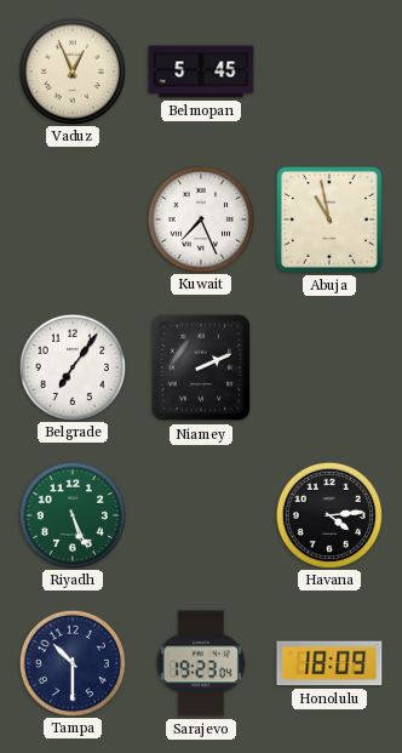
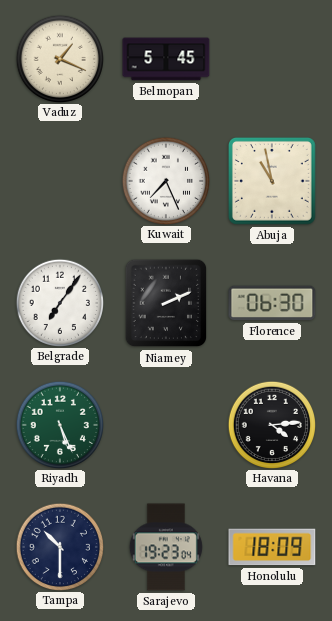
Vaduz: 12:56 -> 1:19 (59, 58)
Florence: none -> 06:30 (272, 303)
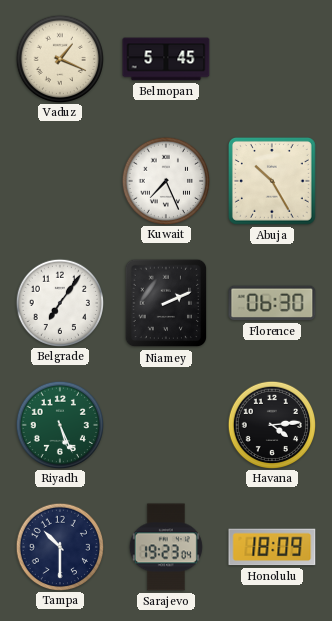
Abuja: 10:58 -> 10:25 (273, 182)
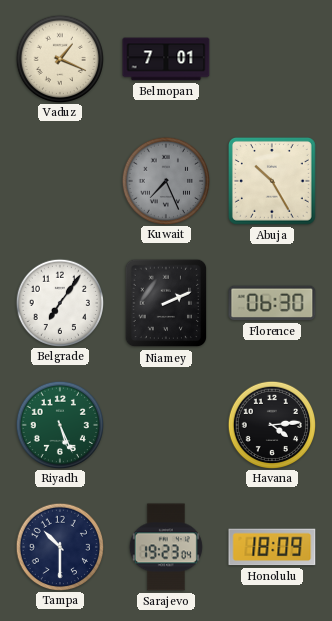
Belmopan: 5:45 -> 7:01 (166, 59)
Kuwait dial: white -> grey (165, 180)
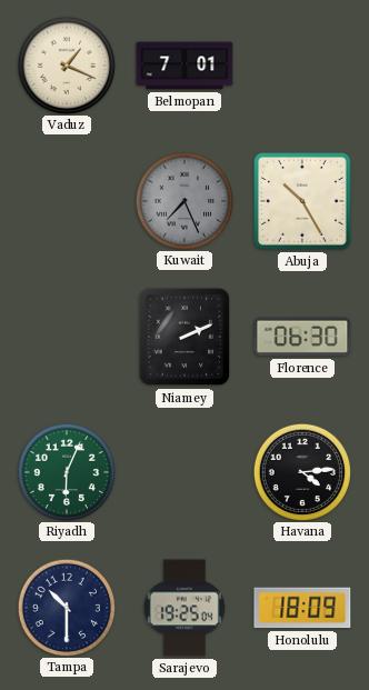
Belgrade: 7:06 -> none (59, 302)
Riyadh: 5:26 -> 6:04 (66, 471)
Sarajevo: 19:23 -> 19:25 (184, 608)
